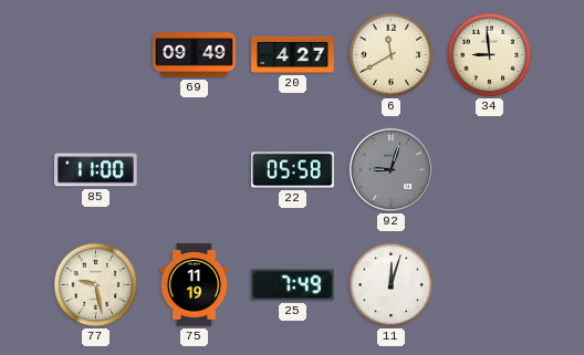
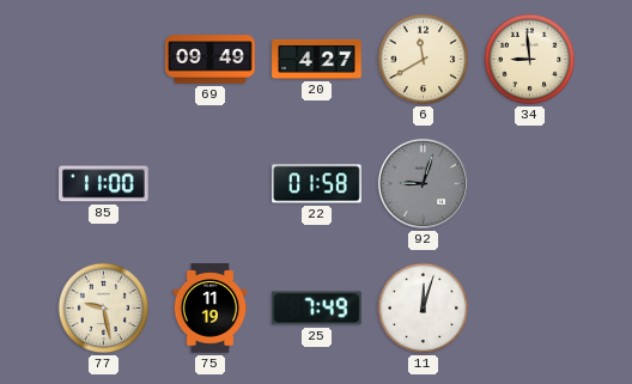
22: 05:58 -> 01:58 (317, 184)
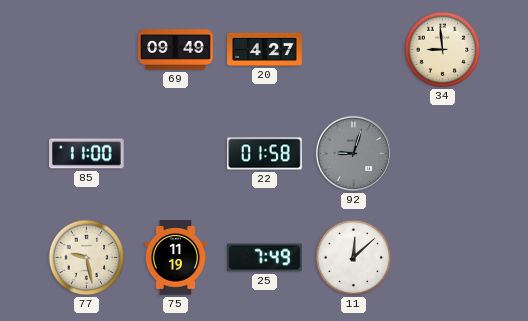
6: 11:40 -> none (424, 60)
11: 12:03 -> 12:08 (354, 258)
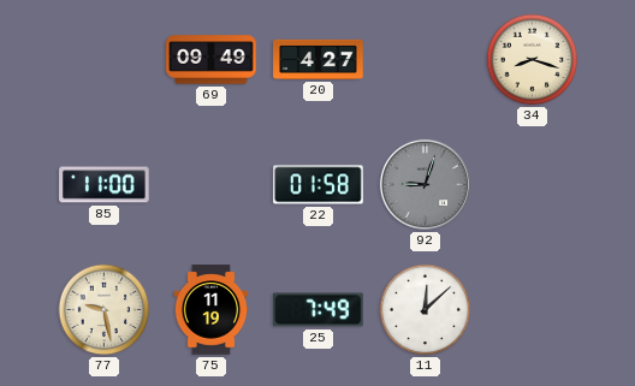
34: 8:59 -> 8:18 (533, 60)
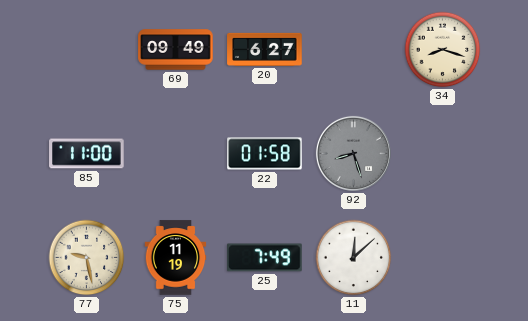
20: 4:27 -> 6:27 (265, 49)
92: 9:03 -> 8:27 (353, 153)
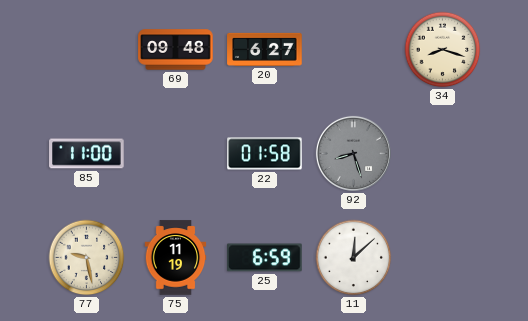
69: 09:49 -> 09:48 (176, 50)
25: 7:49 -> 6:59 (265, 258)
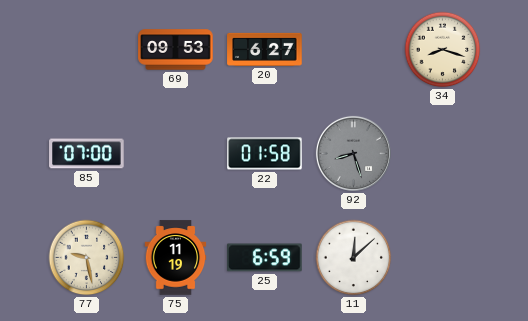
69: 09:48 -> 09:53 (176, 50)
85: 11:00 -> 07:00 (87, 154)
